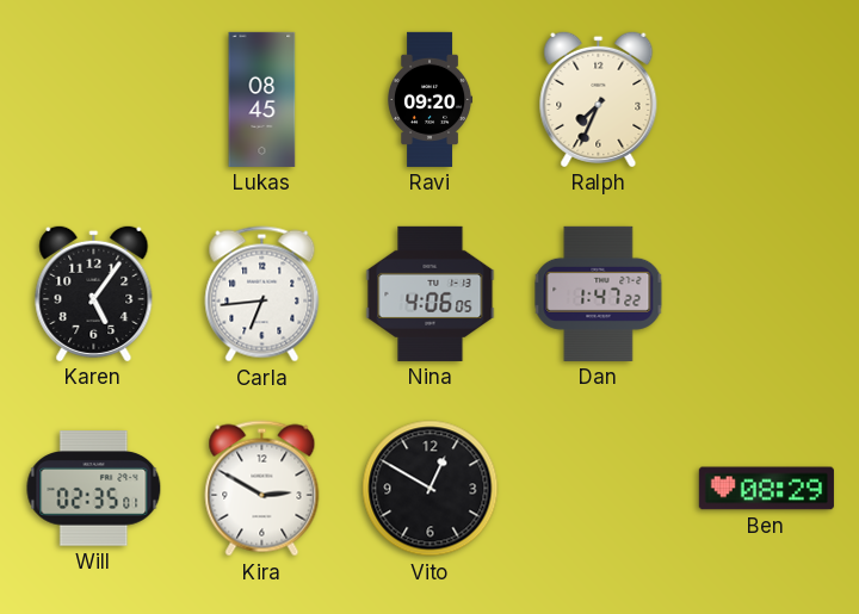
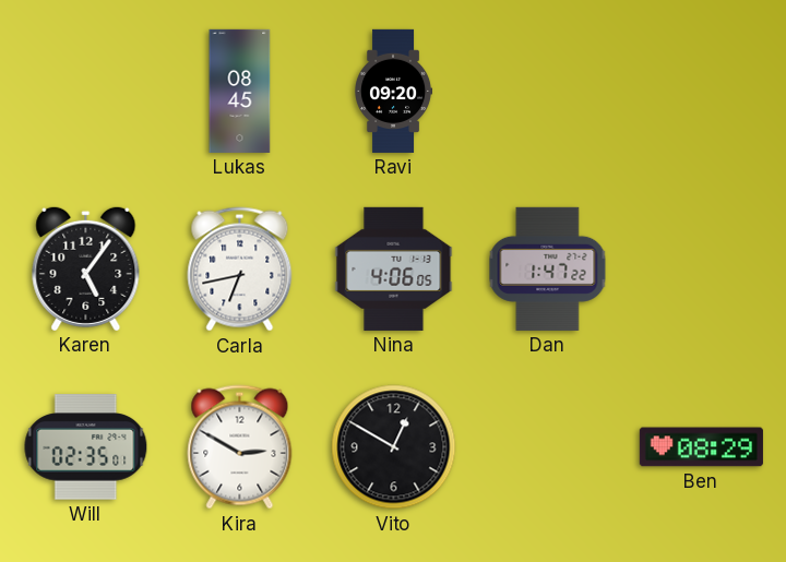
Ralph: 7:34 -> none (599, 99)
Carla: 6:44 -> 6:43 (240, 270)
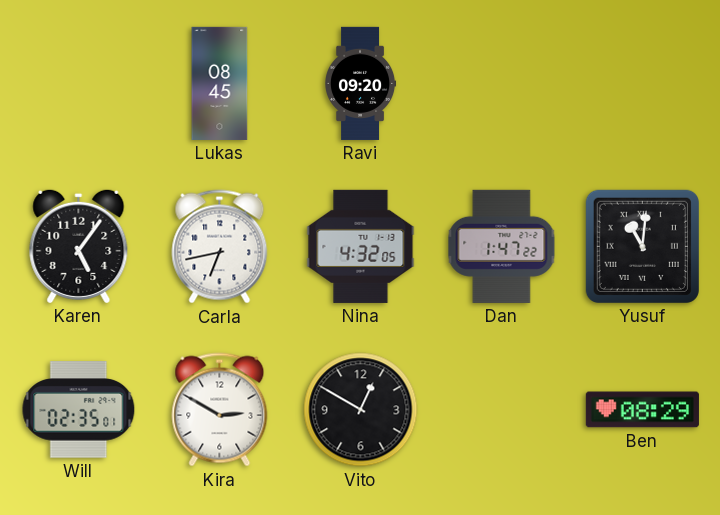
Nina: 4:06 -> 4:32 (361, 246)
Yusuf: none -> 11:01 (642, 246)
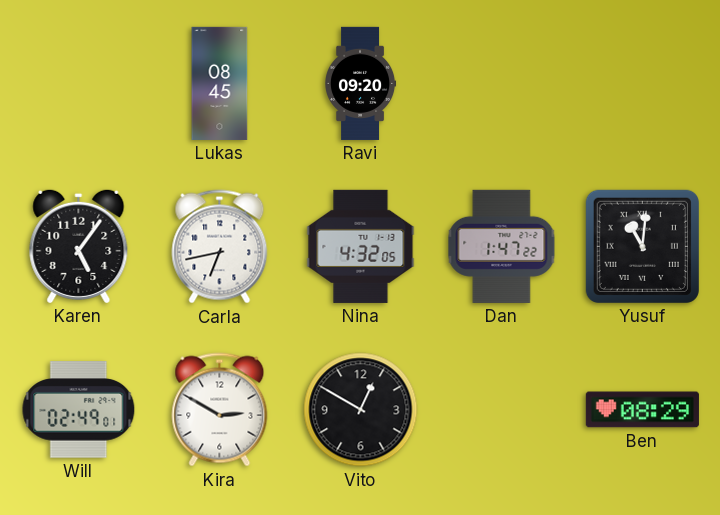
Will: 02:35 -> 02:49 (79, 410)
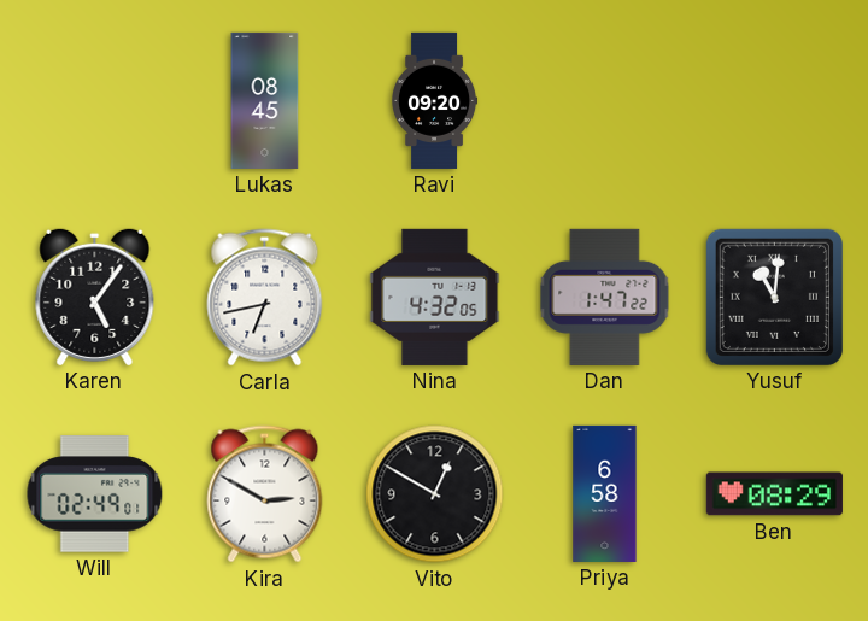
Priya: none -> 6:58 (605, 493)
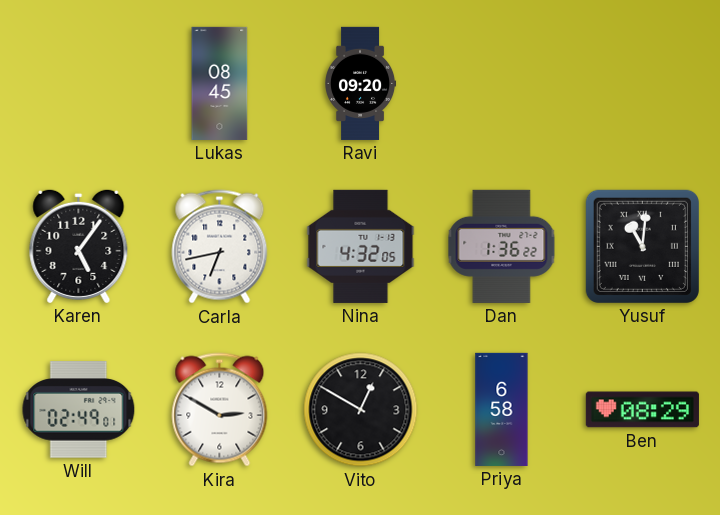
Dan: 1:47 -> 1:36 (502, 246)
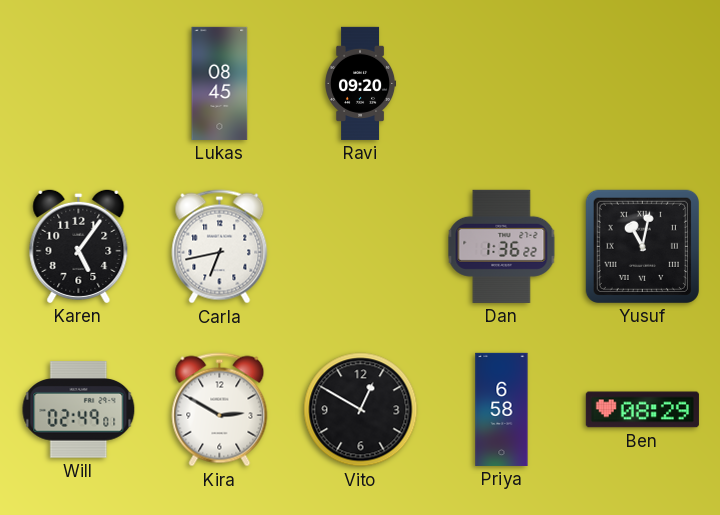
Nina: 4:32 -> none (361, 246)
Yusuf: 11:01 -> 11:02 (642, 246)
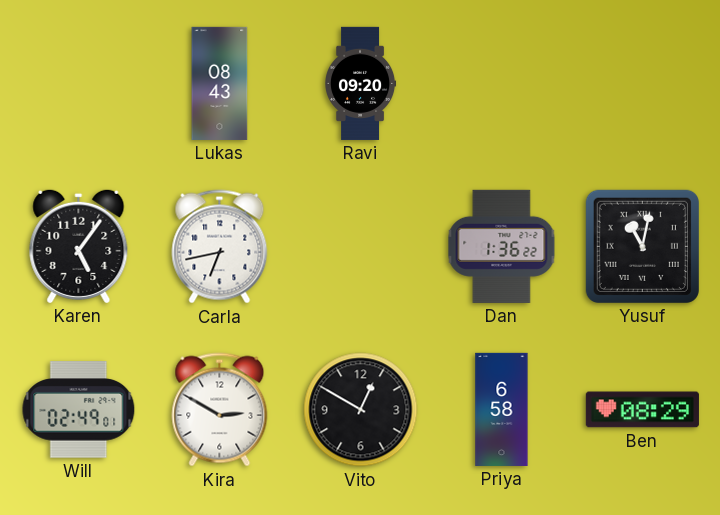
Lukas: 08:45 -> 08:43 (220, 83)
